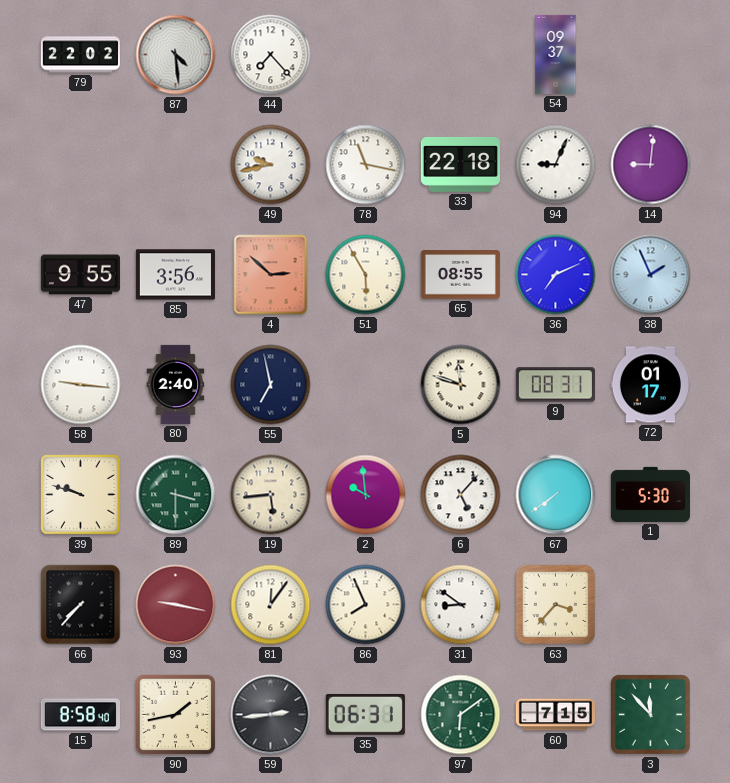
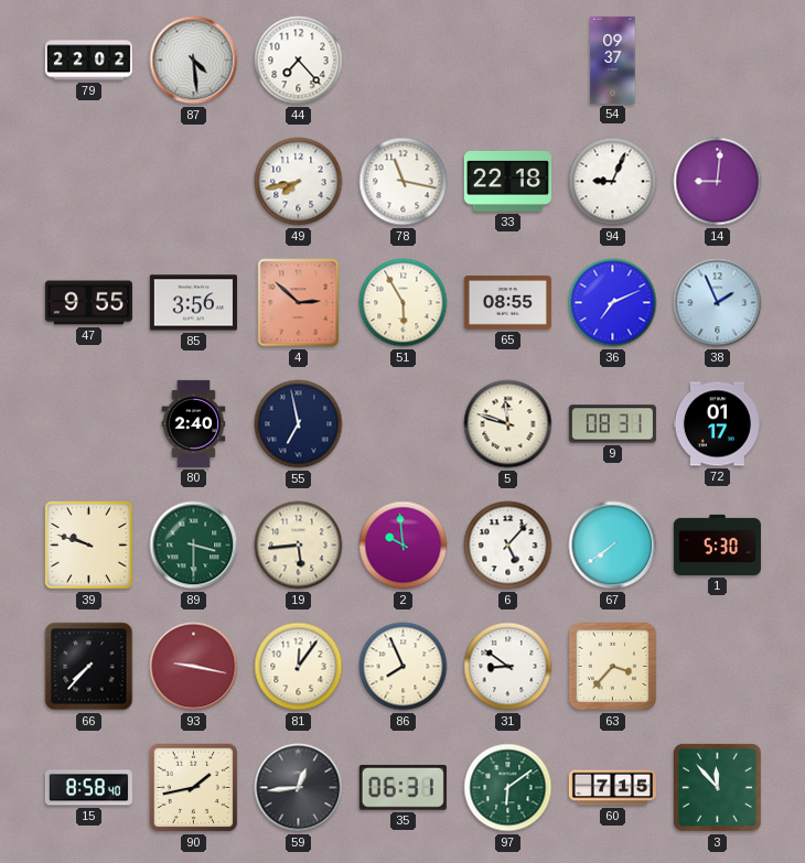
49: 9:43 -> 7:43 (299, 182)
58: 9:16 -> none (81, 385)
59: 2:44 -> 12:44 (299, 788)
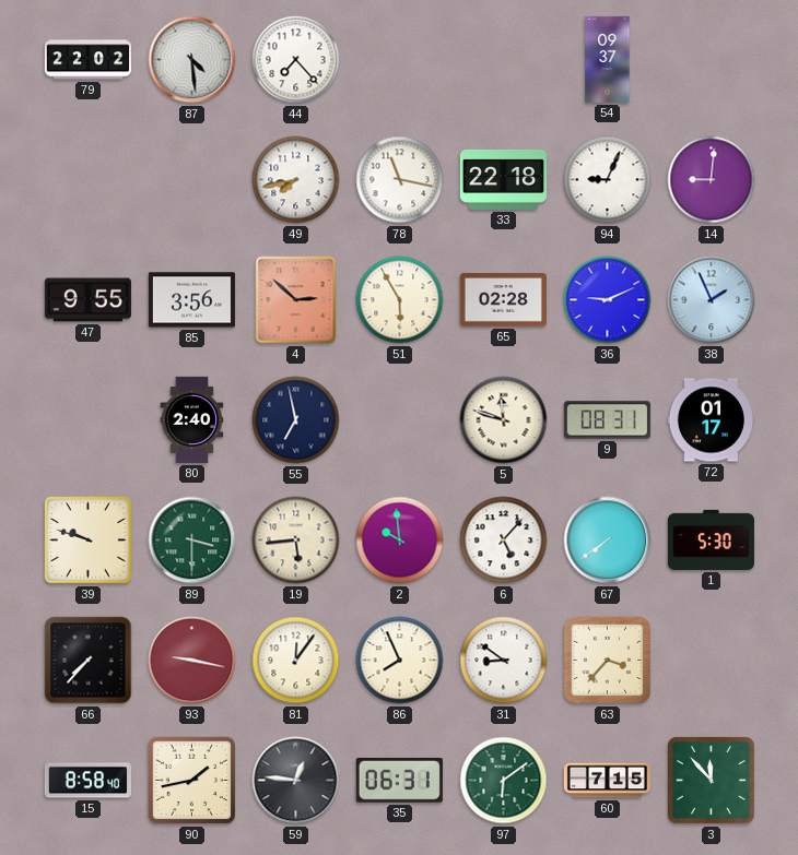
65: 08:55 -> 02:28 (503, 300)
36: 7:11 -> 9:11 (608, 300)
59: 12:44 -> 12:46 (296, 781)
